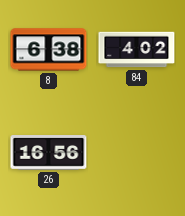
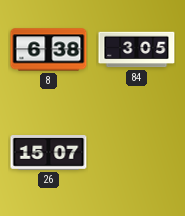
84: 4:02 -> 3:05 (137, 50)
26: 16:56 -> 15:07 (49, 153)
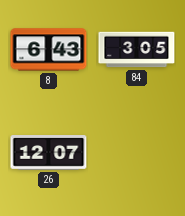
8: 6:38 -> 6:43 (49, 50)
26: 15:07 -> 12:07 (49, 153)
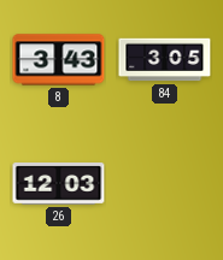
8: 6:43 -> 3:43 (59, 60)
26: 12:07 -> 12:03 (59, 184)
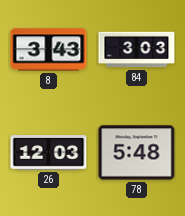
84: 3:05 -> 3:03 (137, 50)
78: none -> 5:48 (137, 153)
